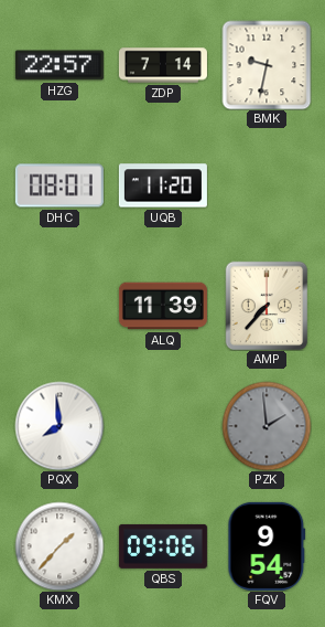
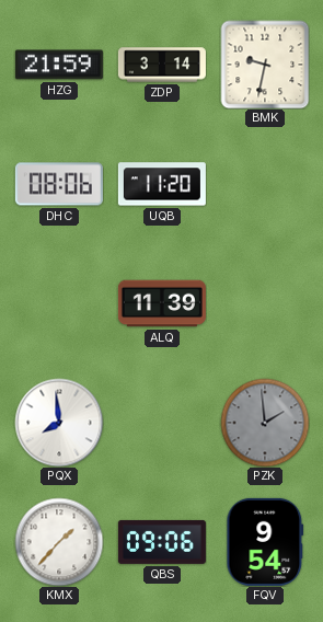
HZG: 22:57 -> 21:59 (59, 65)
ZDP: 7:14 -> 3:14 (162, 65)
DHC: 08:01 -> 08:06 (59, 184)
AMP: 7:37 -> none (267, 306)
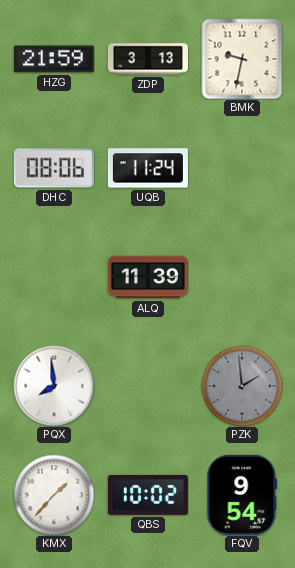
ZDP: 3:14 -> 3:13 (148, 59)
UQB: 11:20 -> 11:24 (148, 168)
QBS: 09:06 -> 10:02 (148, 495)
